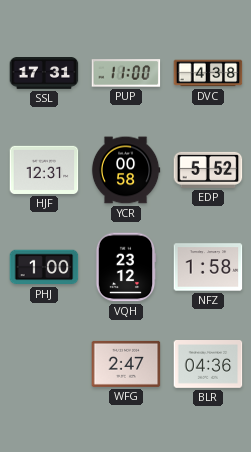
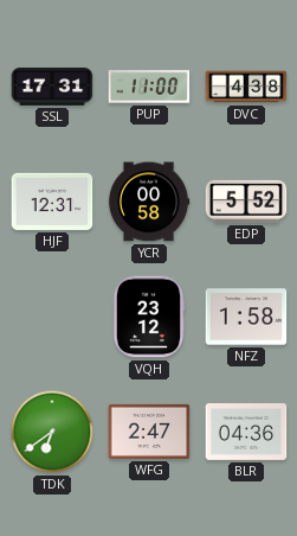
PHJ: 1:00 -> none (44, 267)
TDK: none -> 6:39 (52, 432)
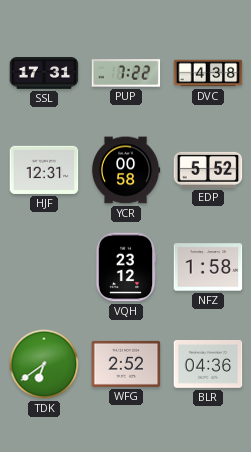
PUP: 11:00 -> 7:22 (126, 73)
WFG: 2:47 -> 2:52 (126, 364)
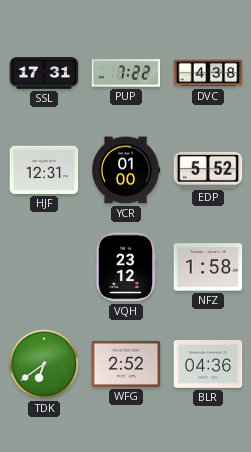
YCR: 00:58 -> 01:00 (126, 170)
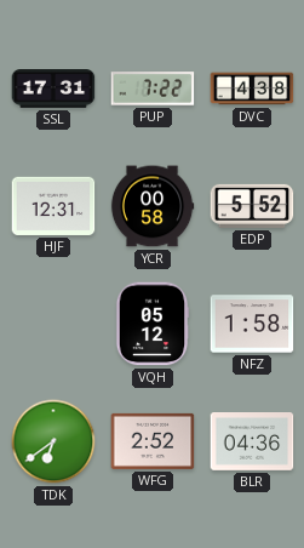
YCR: 01:00 -> 00:58 (153, 206)
VQH: 23:12 -> 05:12 (153, 324)
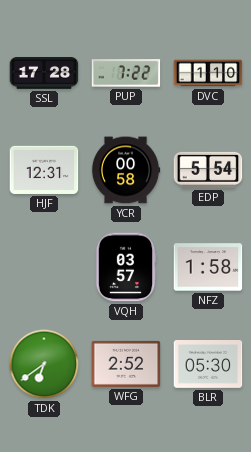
SSL: 17:31 -> 17:28 (44, 74)
DVC: 4:38 -> 1:10 (208, 73)
EDP: 5:52 -> 5:54 (208, 170)
VQH: 05:12 -> 03:57 (126, 267)
BLR: 04:36 -> 05:30 (208, 365)
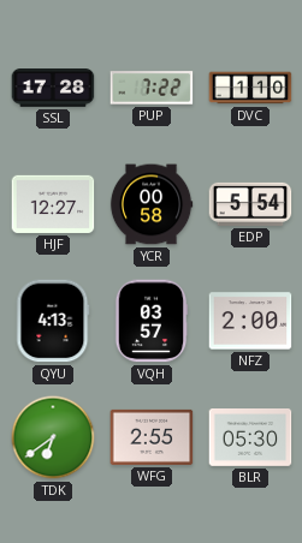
HJF: 12:31 -> 12:27 (53, 204)
QYU: none -> 4:13 (53, 321)
NFZ: 1:58 -> 2:00 (250, 321)
WFG: 2:52 -> 2:55 (152, 437)
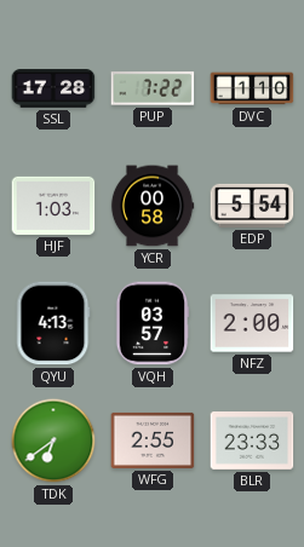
HJF: 12:27 -> 1:03 (53, 206)
BLR: 05:30 -> 23:33 (252, 442)
